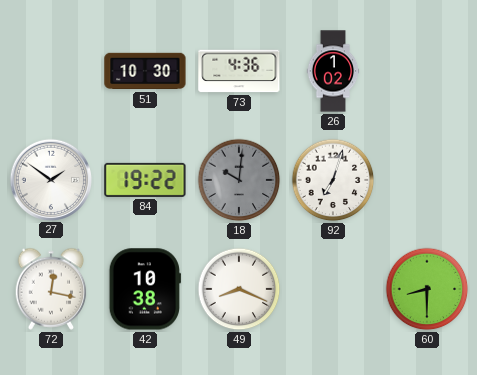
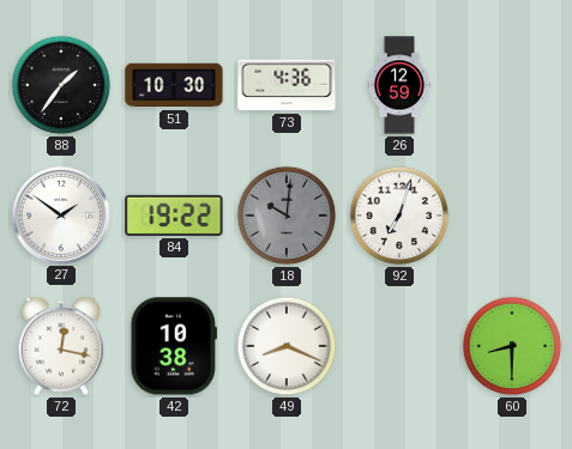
88: none -> 1:36 (61, 85)
26: 1:02 -> 12:59 (399, 85)
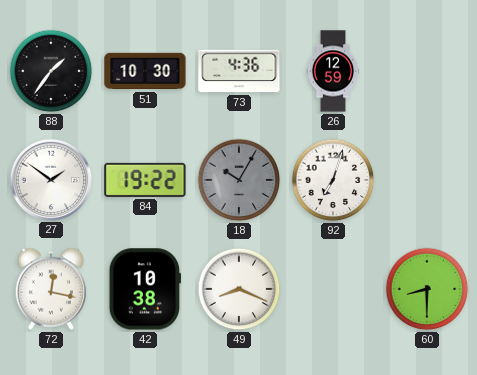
18: 10:01 -> 10:05 (239, 180)
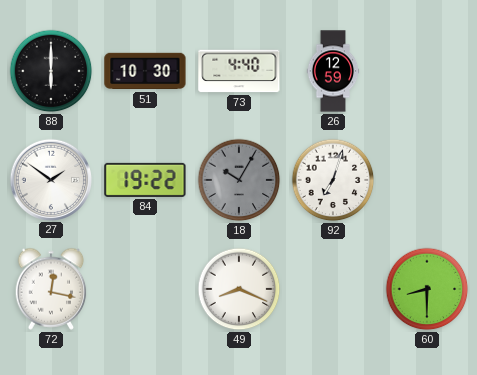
88: 1:36 -> 6:00 (51, 71)
73: 4:36 -> 4:40 (239, 71)
42: 10:38 -> none (145, 289)
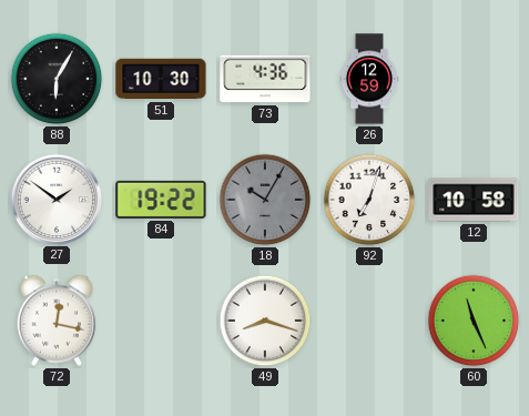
88: 6:00 -> 6:05 (57, 79)
73: 4:40 -> 4:36 (265, 79)
12: none -> 10:58 (474, 200)
49: 8:19 -> 8:18 (265, 321)
60: 8:30 -> 11:26 (474, 321)
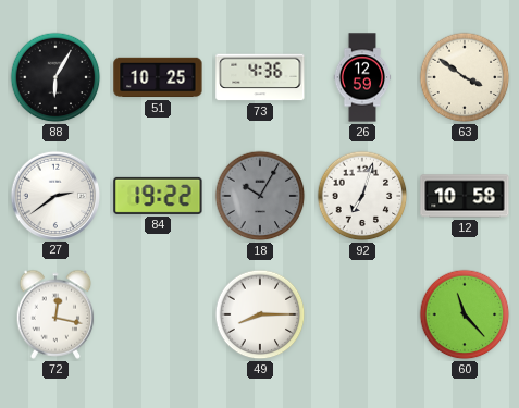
51: 10:30 -> 10:25 (158, 77)
63: none -> 3:51 (465, 77)
27: 1:51 -> 2:39 (54, 195)
49: 8:18 -> 8:15 (260, 314)
60: 11:26 -> 11:23 (465, 314)
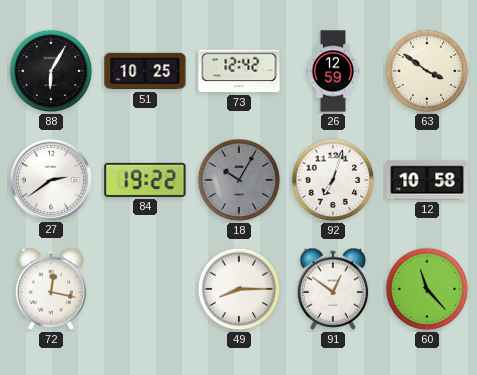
73: 4:36 -> 12:42 (239, 71)
91: none -> 12:51 (333, 289)
